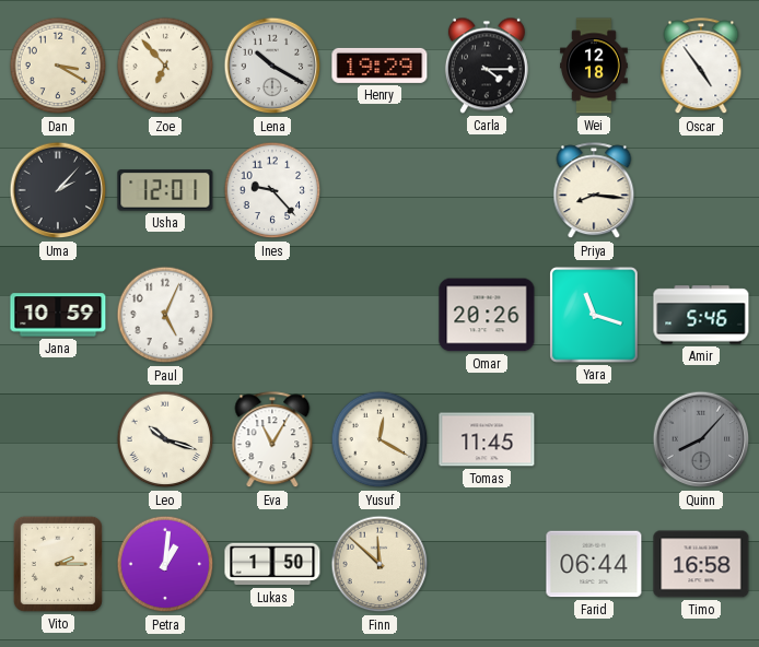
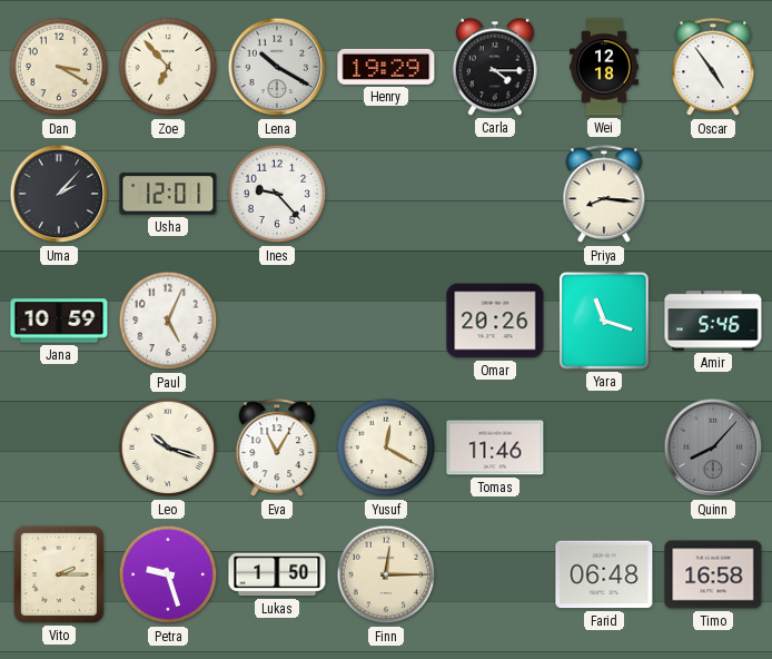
Tomas: 11:45 -> 11:46 (495, 447)
Petra: 1:01 -> 9:27 (168, 574)
Finn: 11:52 -> 12:15 (386, 574)
Farid: 06:44 -> 06:48 (604, 574)
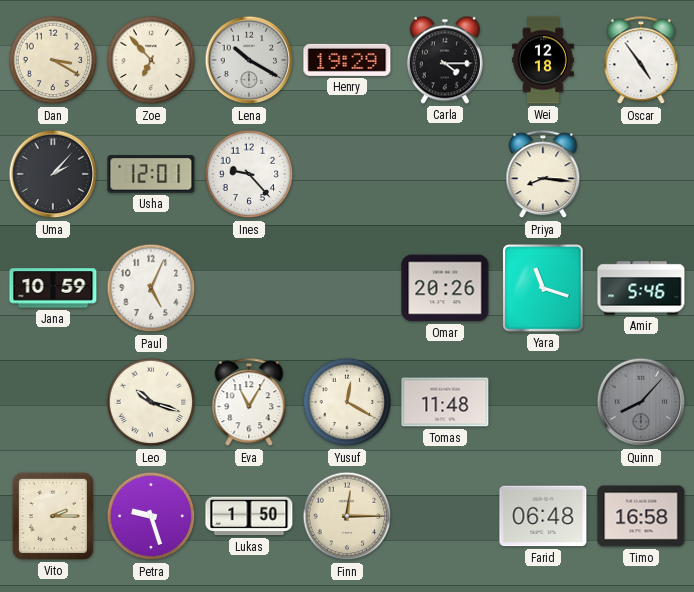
Tomas: 11:46 -> 11:48 (445, 402)
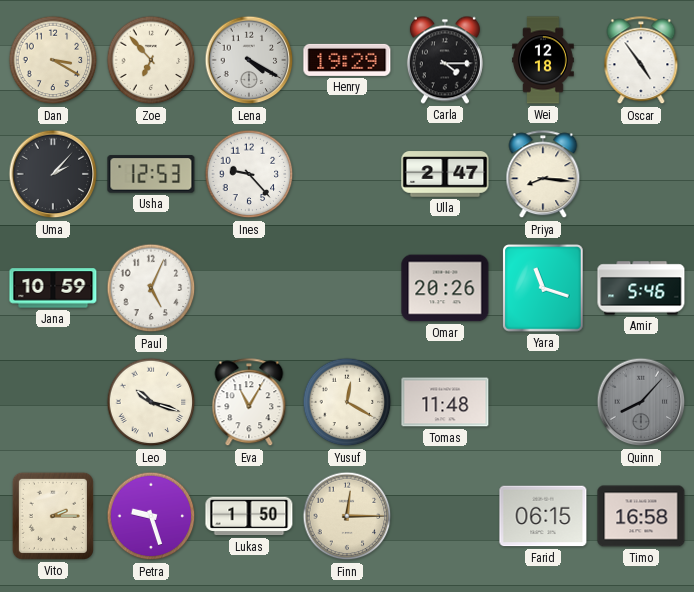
Lena: 10:20 -> 4:20 (249, 60)
Usha: 12:01 -> 12:53 (151, 174)
Ulla: none -> 2:47 (445, 174)
Farid: 06:48 -> 06:15 (543, 516)
